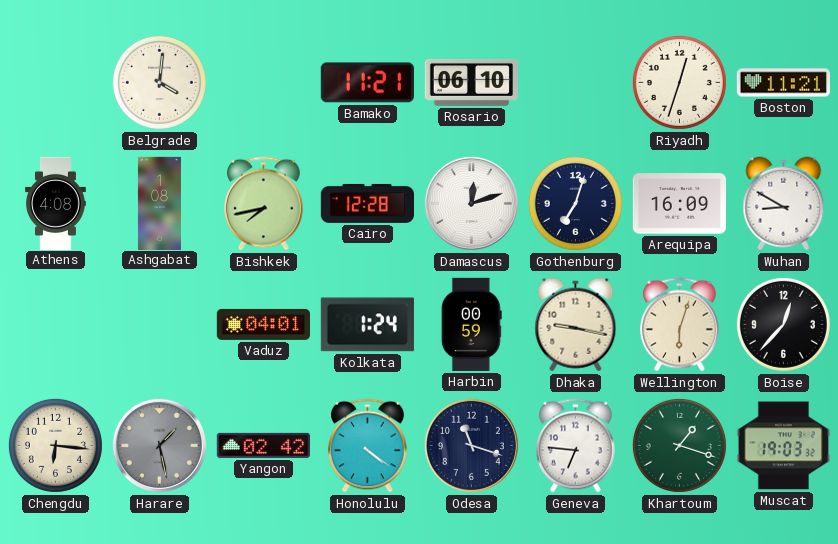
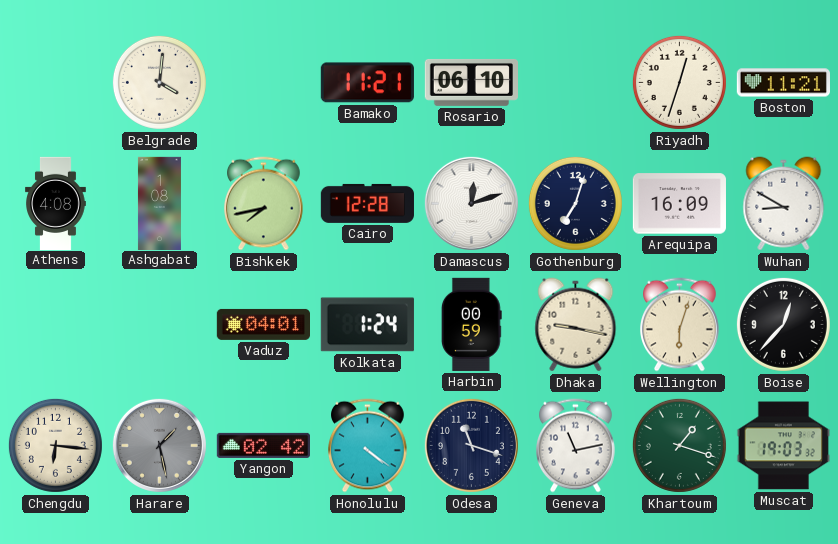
Geneva: 6:46 -> 11:13 (576, 446)
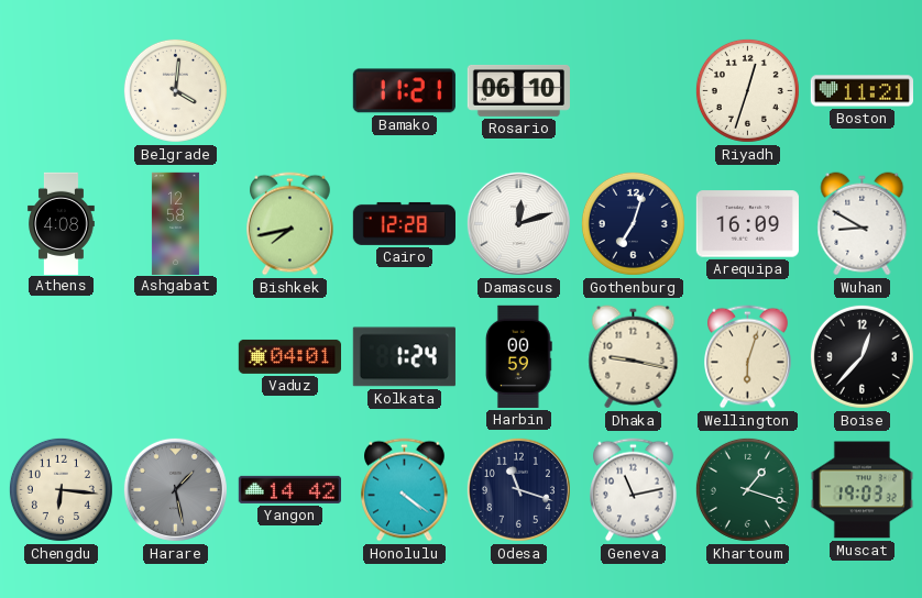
Ashgabat: 1:08 -> 12:58 (175, 223)
Yangon: 02:42 -> 14:42 (289, 489)
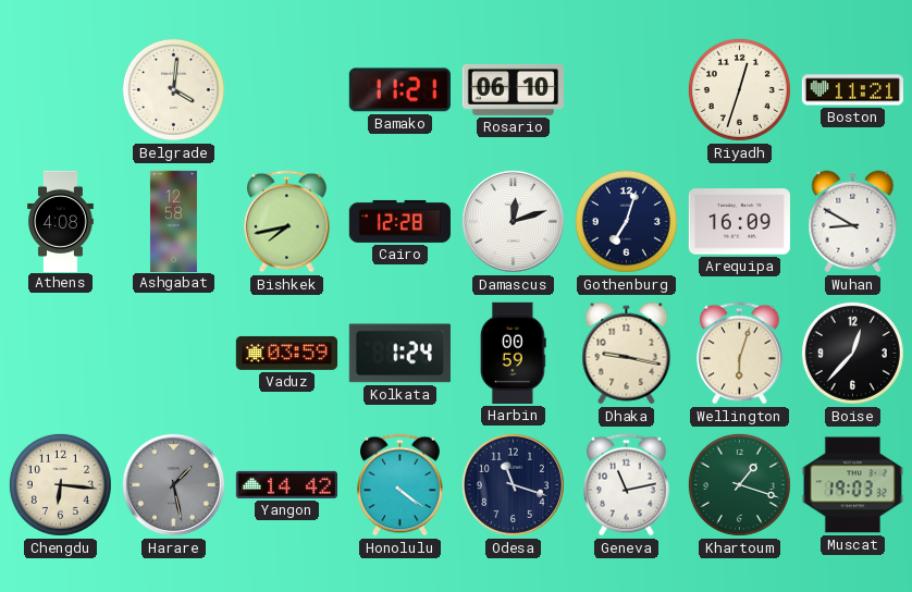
Vaduz: 04:01 -> 03:59 (286, 353)
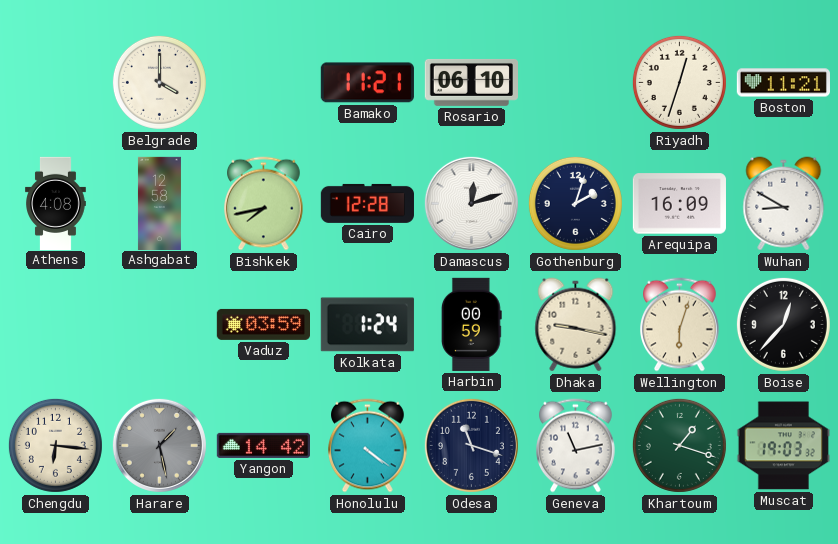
Belgrade: 4:01 -> 4:00 (159, 82)
Gothenburg: 7:03 -> 2:03 (575, 203)
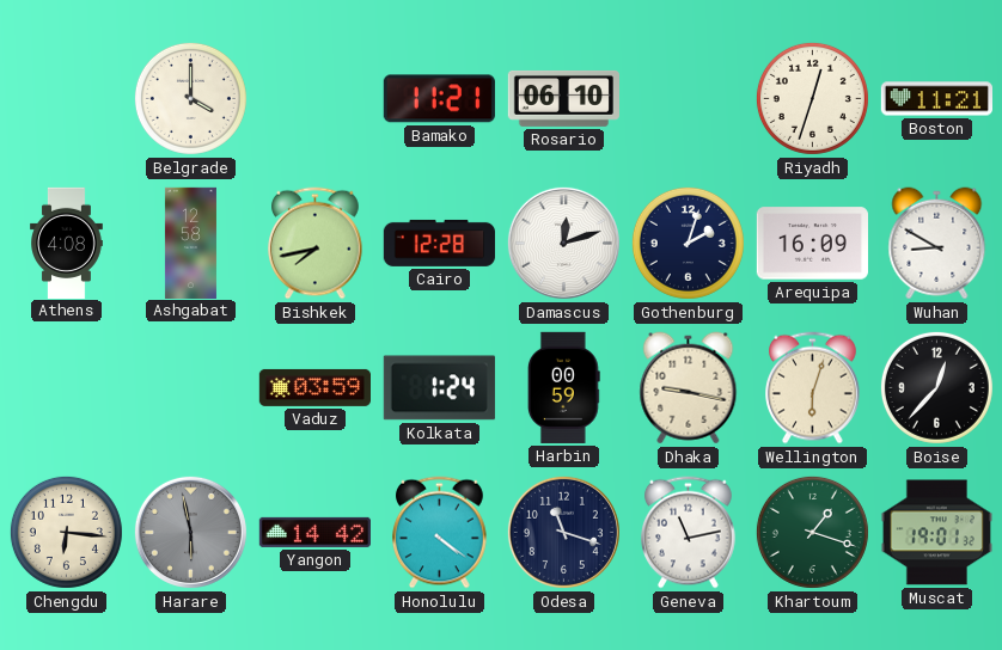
Harare: 1:28 -> 5:58 (190, 532)
Muscat: 19:03 -> 19:01 (936, 533)
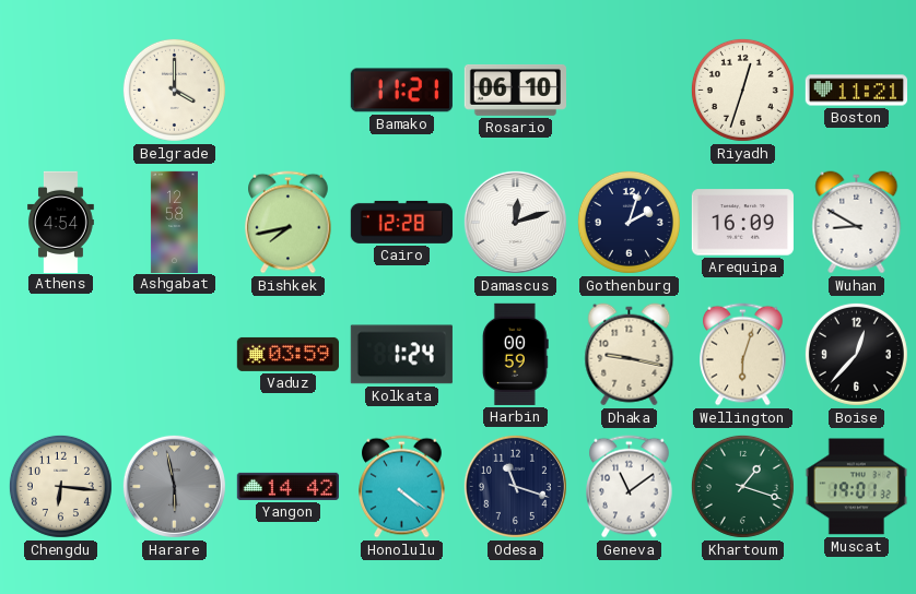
Athens: 4:08 -> 4:54 (61, 222)
Geneva: 11:13 -> 11:09 (630, 487)
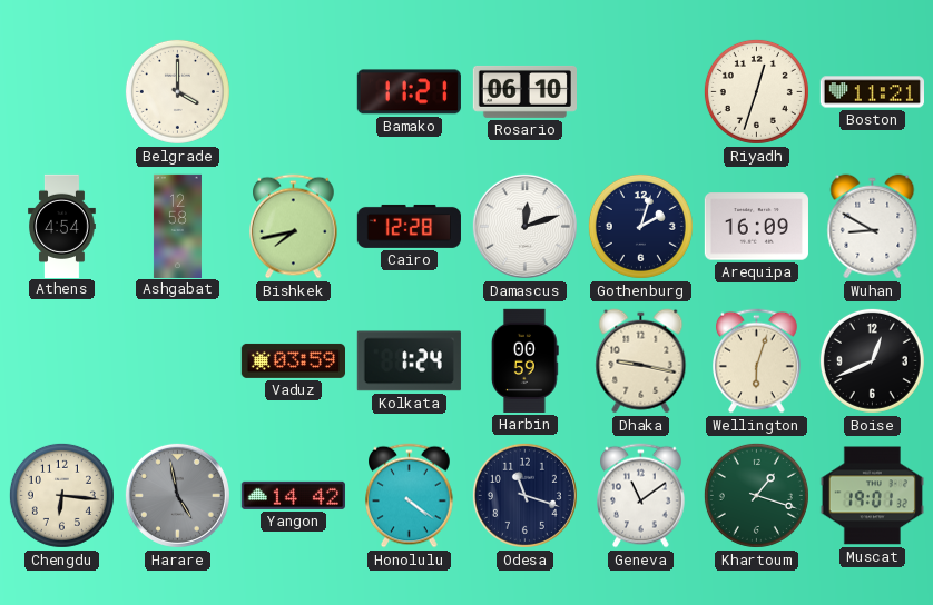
Boise: 12:37 -> 12:41 (872, 360)
Harare: 5:58 -> 4:58 (177, 495)
